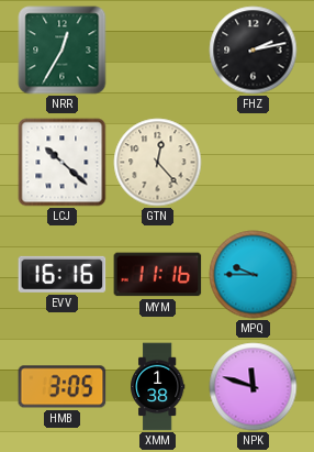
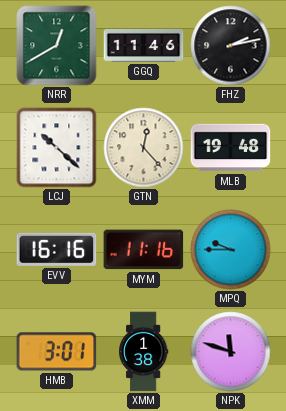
NRR: 12:35 -> 12:40 (57, 46)
GGQ: none -> 11:46 (144, 45)
MLB: none -> 19:48 (231, 148)
HMB: 3:05 -> 3:01 (57, 352)
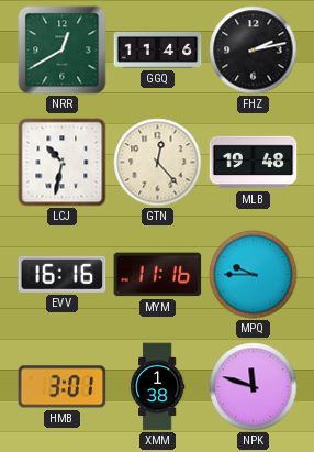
LCJ: 10:22 -> 10:32 (63, 163)
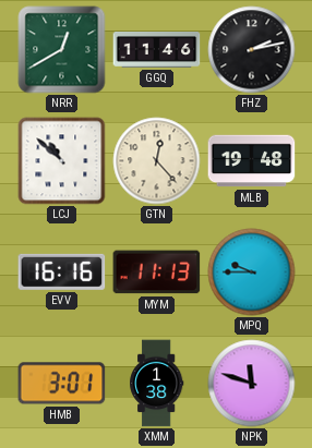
LCJ: 10:32 -> 10:52 (62, 161)
MYM: 11:16 -> 11:13 (157, 273)
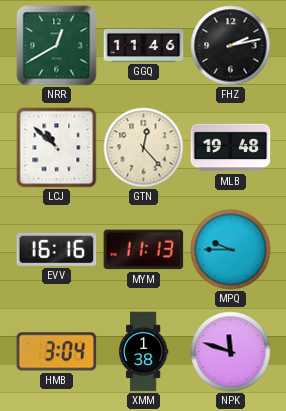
HMB: 3:01 -> 3:04 (57, 352)
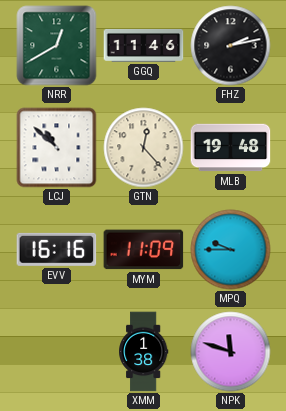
MYM: 11:13 -> 11:09 (144, 250)
HMB: 3:04 -> none (57, 352)
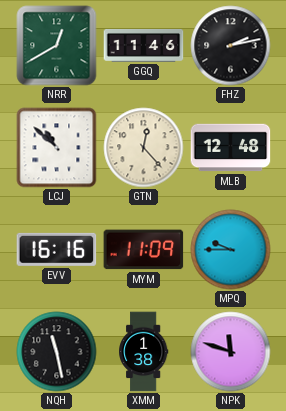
MLB: 19:48 -> 12:48 (231, 148)
NQH: none -> 11:28 (57, 352)
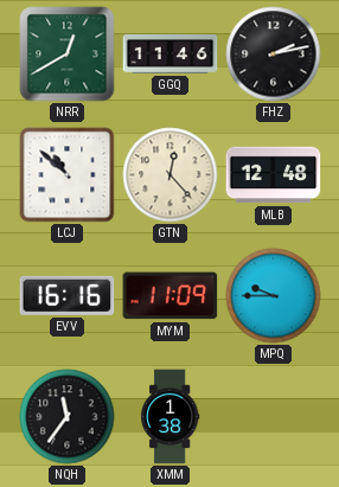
NQH: 11:28 -> 11:36 (68, 417)
NPK: 11:48 -> none (231, 352)
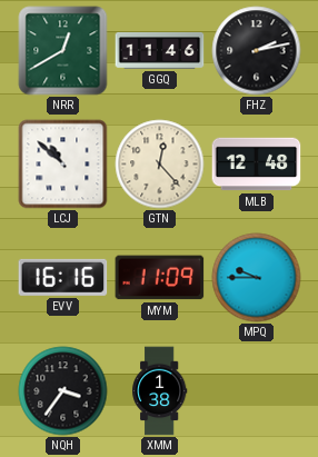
NQH: 11:36 -> 3:36 (63, 391)
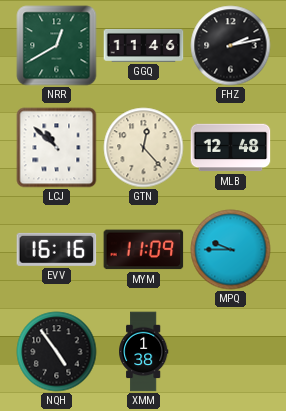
NQH: 3:36 -> 4:54 (57, 352)
